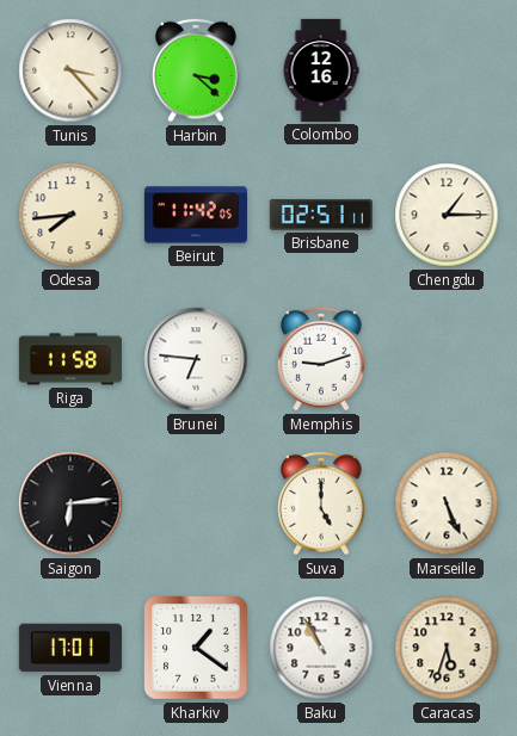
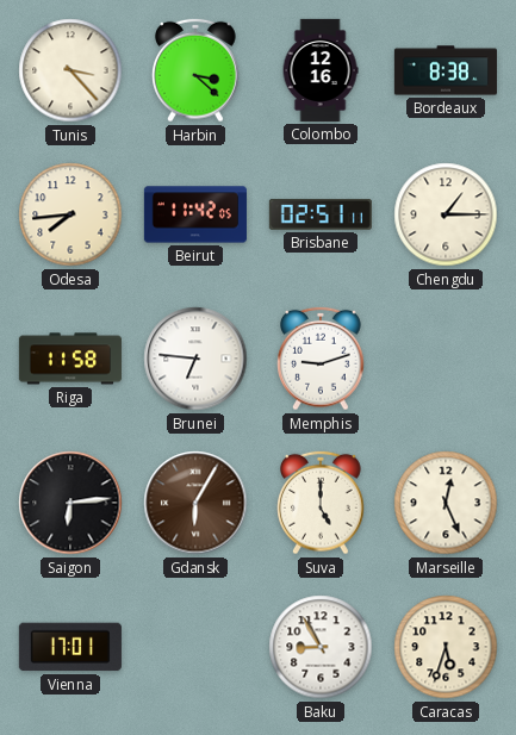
Bordeaux: none -> 8:38 (446, 70)
Gdansk: none -> 6:05 (195, 503)
Marseille: 5:26 -> 12:26 (446, 503)
Kharkiv: 1:21 -> none (196, 648)
Baku: 10:55 -> 8:55 (321, 647)
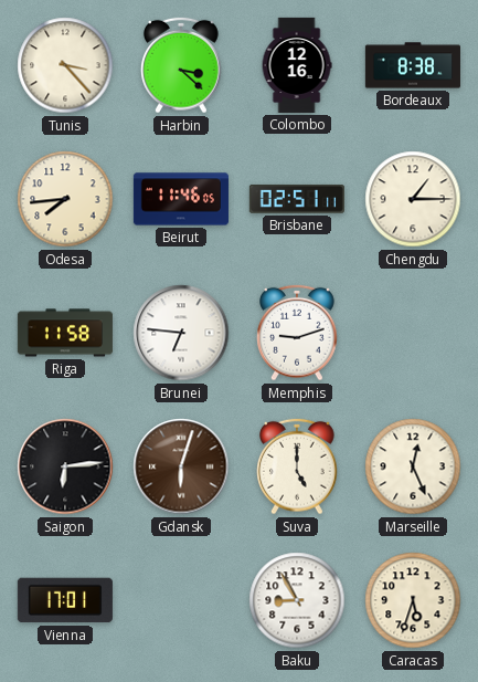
Beirut: 11:42 -> 11:46 (181, 199)
Gdansk: 6:05 -> 6:03 (181, 466)
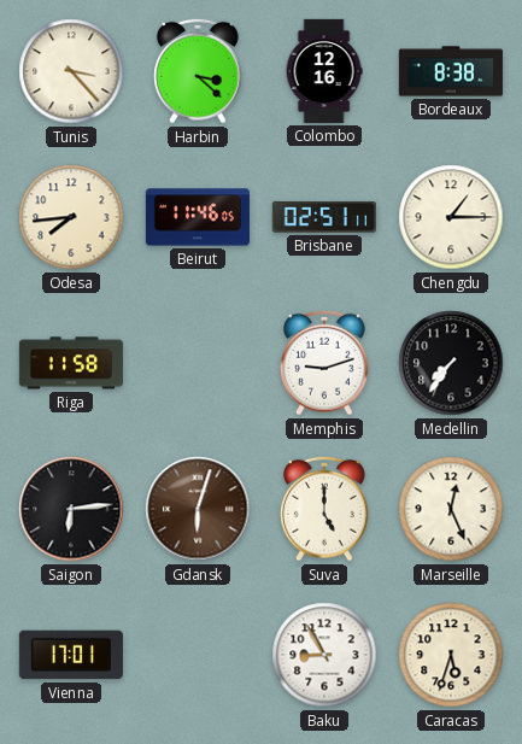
Brunei: 6:46 -> none (181, 333)
Medellin: none -> 7:36 (451, 363)
